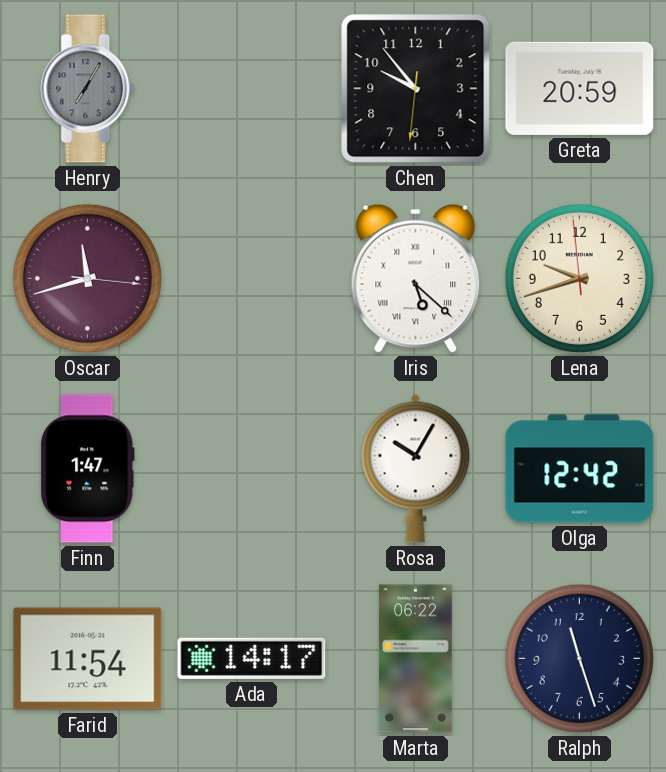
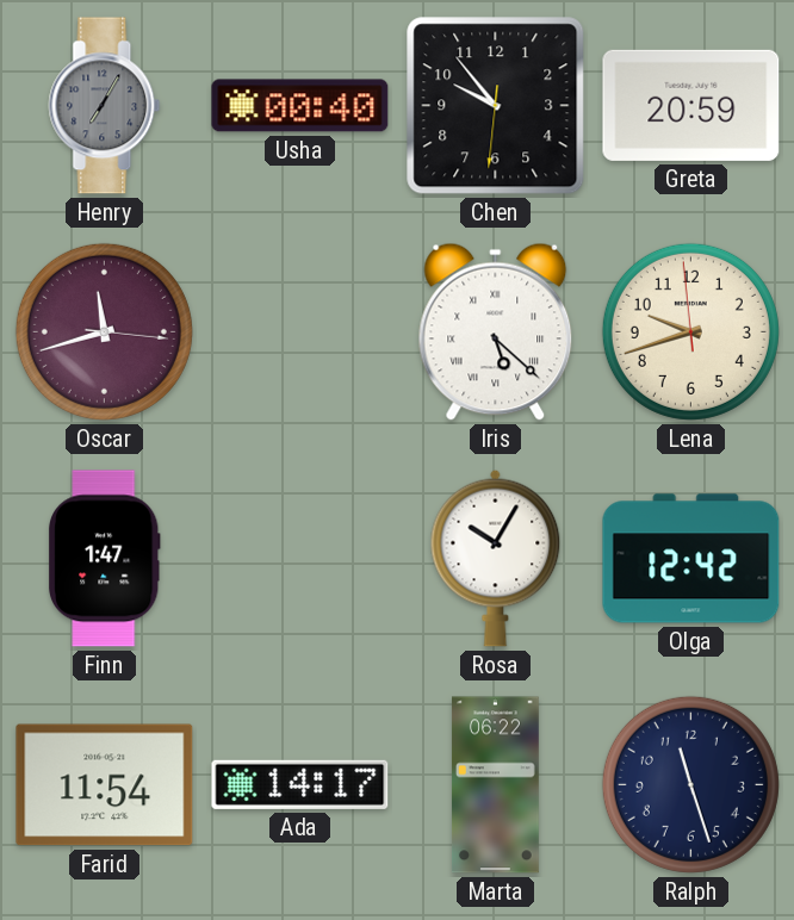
Usha: none -> 00:40 (300, 106)
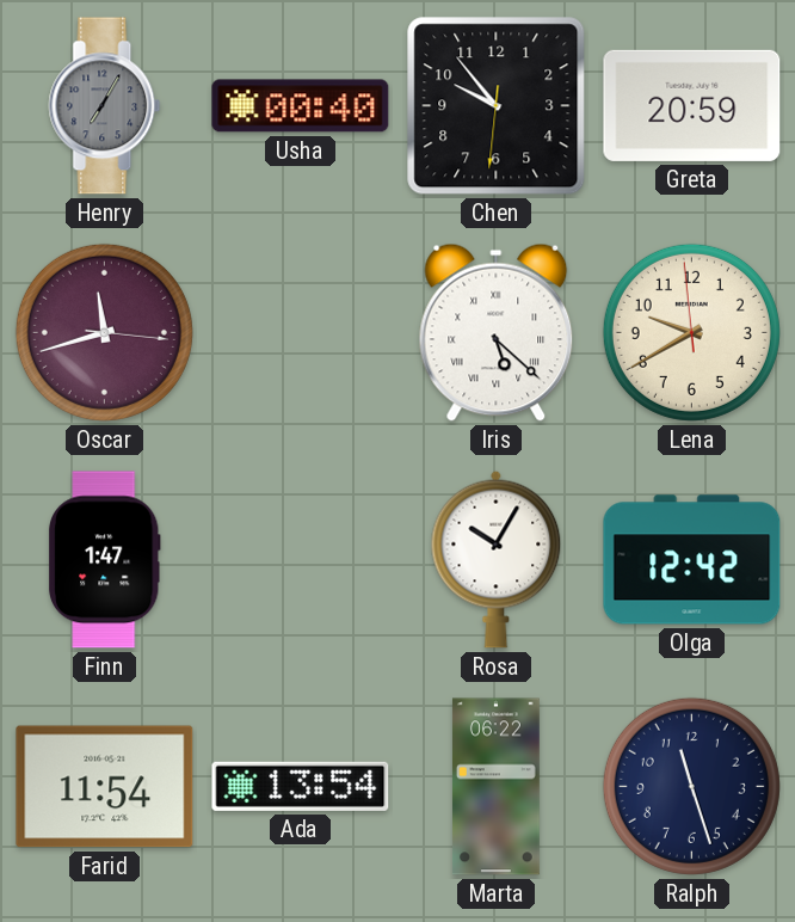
Lena: 9:41 -> 9:39 (691, 332)
Ada: 14:17 -> 13:54 (301, 786)
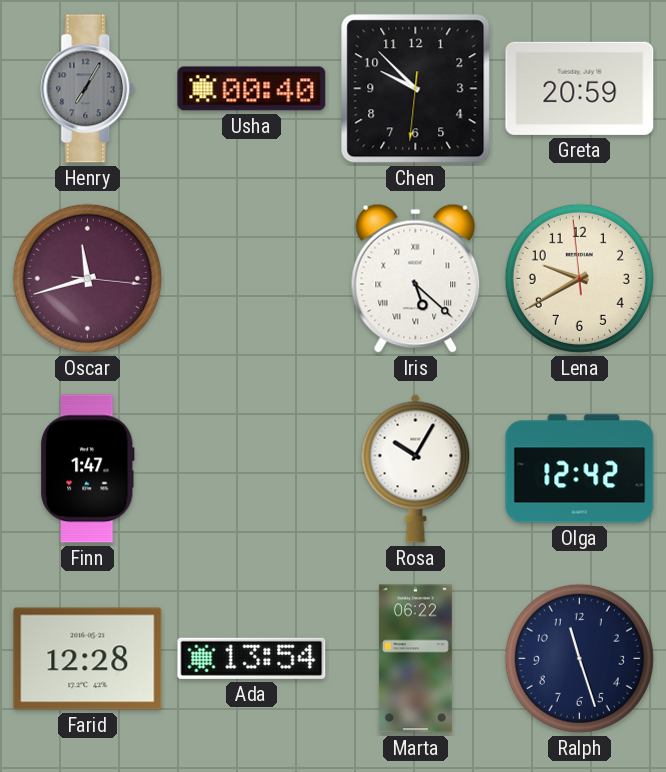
Chen: 9:53 -> 9:52 (416, 89)
Farid: 11:54 -> 12:28 (88, 659)
